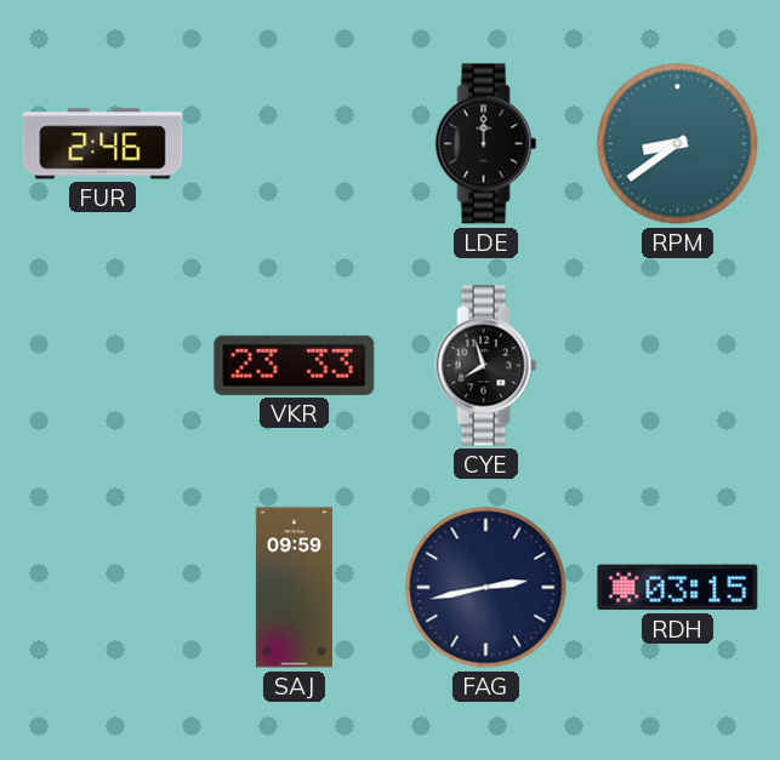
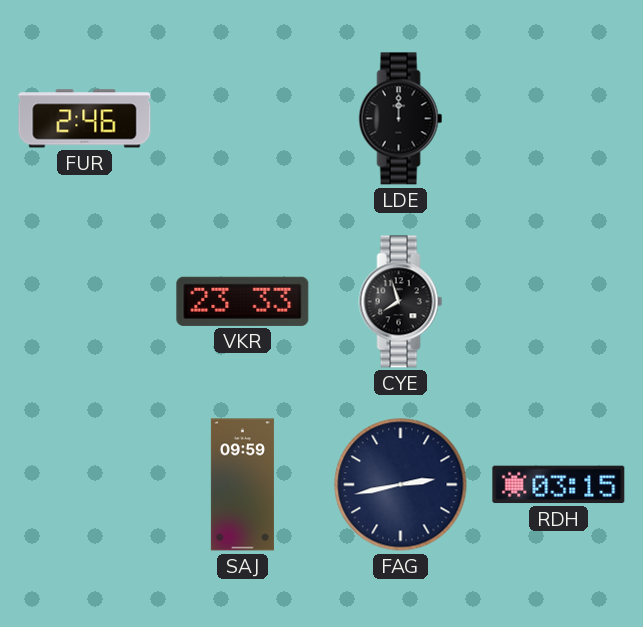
RPM: 8:39 -> none (678, 144)
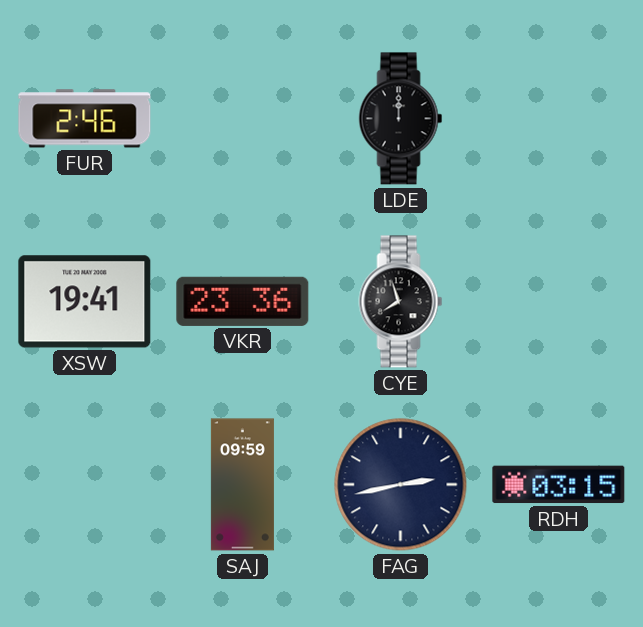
XSW: none -> 19:41 (85, 302)
VKR: 23:33 -> 23:36 (243, 301)
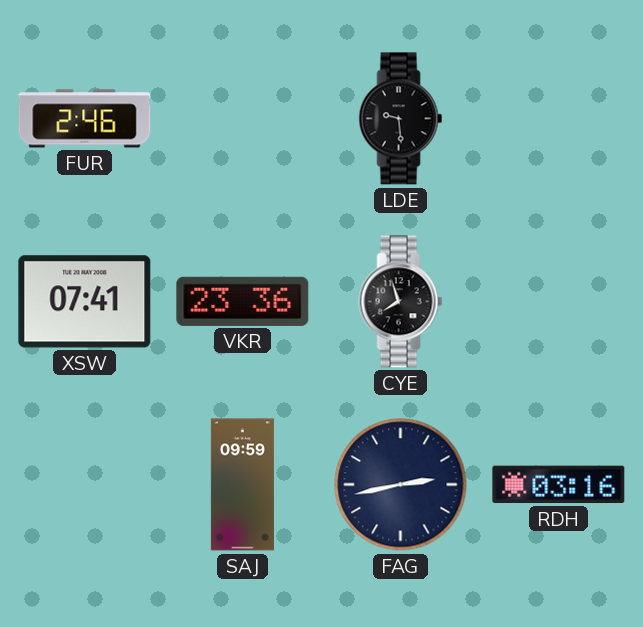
LDE: 12:00 -> 9:29 (401, 119)
XSW: 19:41 -> 07:41 (85, 302)
RDH: 03:15 -> 03:16 (559, 485)
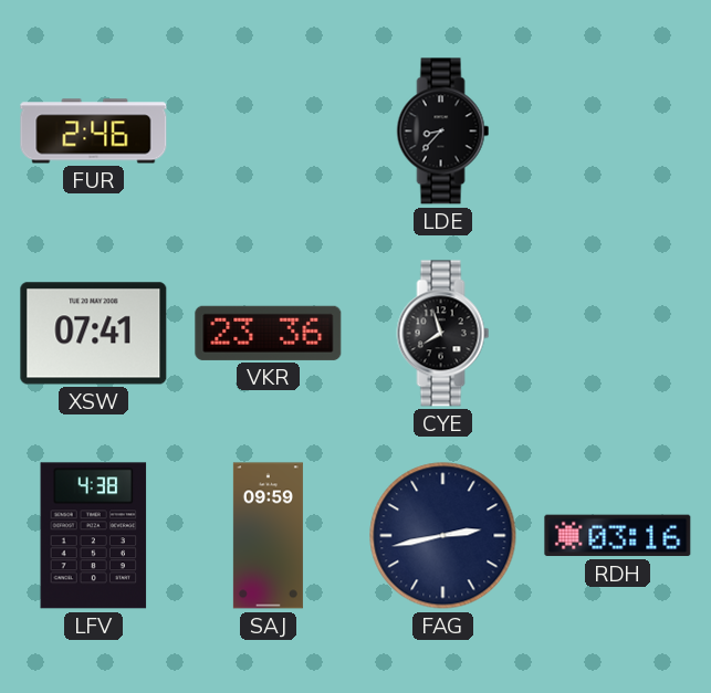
LDE: 9:29 -> 8:37 (443, 132)
LFV: none -> 4:38 (94, 536)
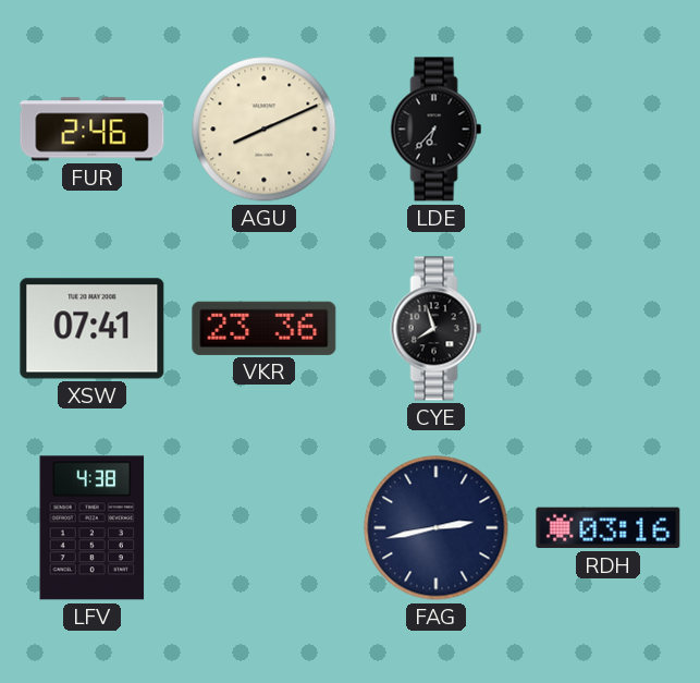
AGU: none -> 8:11 (265, 130)
LDE: 8:37 -> 6:37 (437, 130)
SAJ: 09:59 -> none (268, 536)
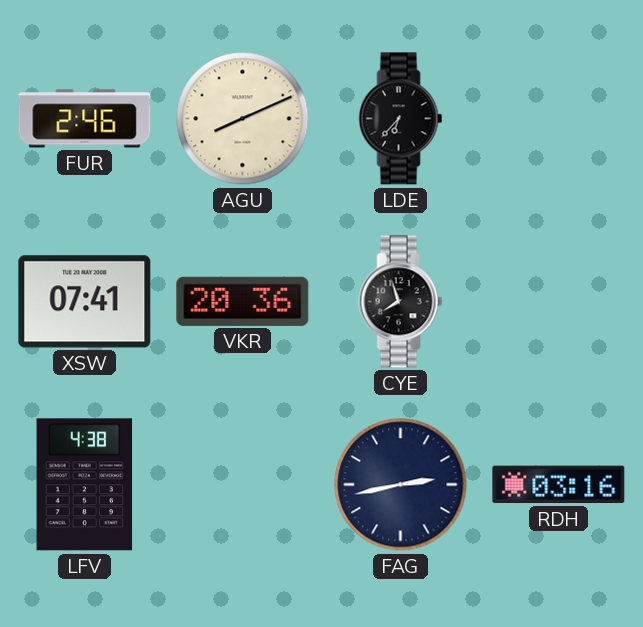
VKR: 23:36 -> 20:36 (243, 301)
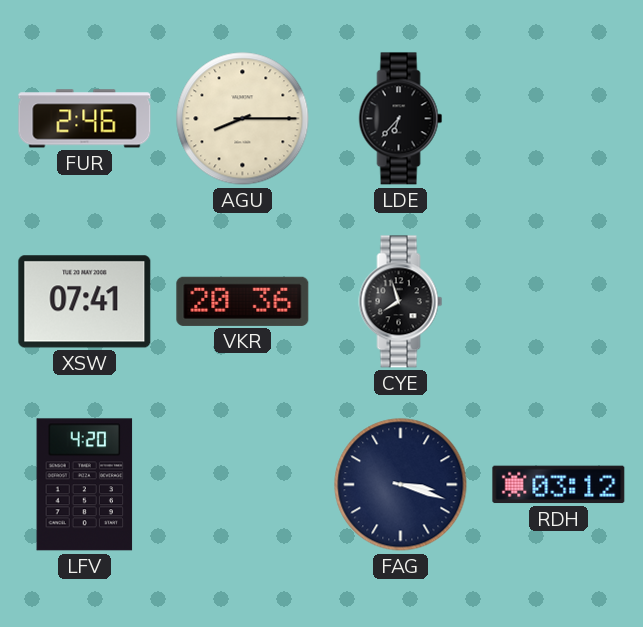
AGU: 8:11 -> 8:15 (243, 119)
LFV: 4:38 -> 4:20 (85, 485)
FAG: 2:43 -> 3:18 (401, 485)
RDH: 03:16 -> 03:12 (559, 485)
